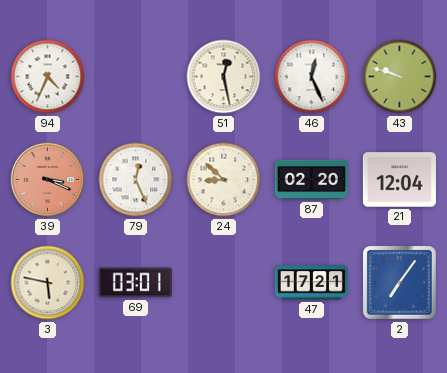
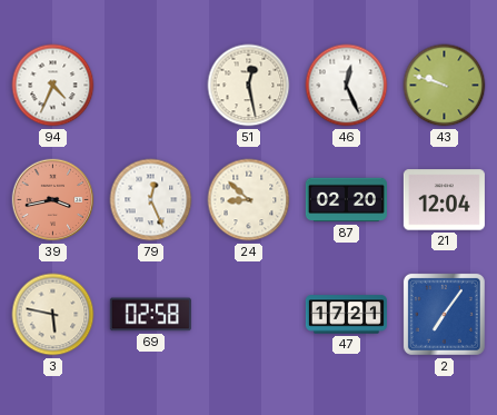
39: 3:19 -> 3:43 (53, 200)
69: 03:01 -> 02:58 (150, 315)
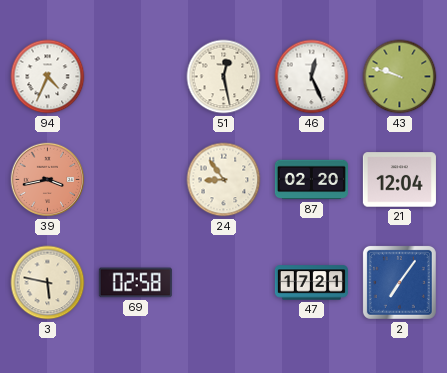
79: 12:26 -> none (151, 200)
24: 8:52 -> 8:54 (224, 180)
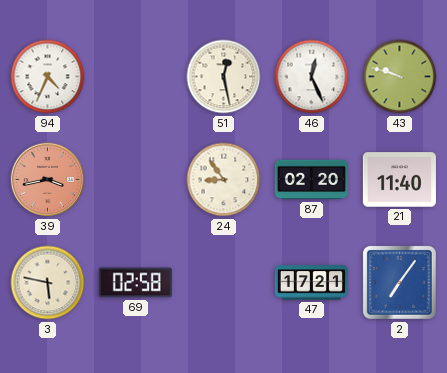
21: 12:04 -> 11:40 (399, 180)
